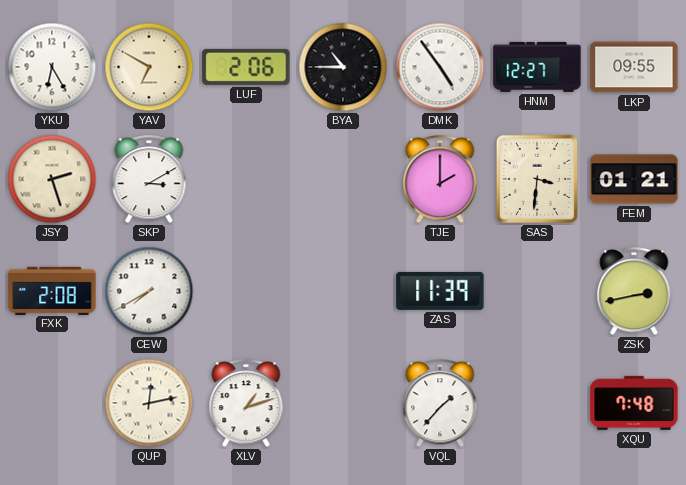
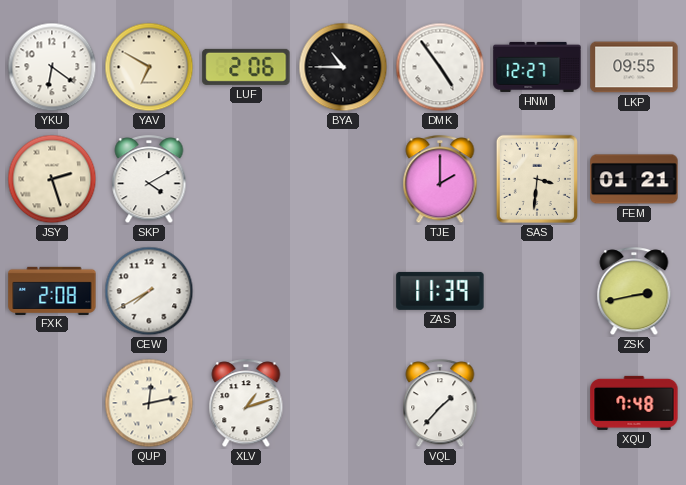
YKU: 6:25 -> 6:21 (52, 67)
SKP: 3:10 -> 4:10 (149, 180)
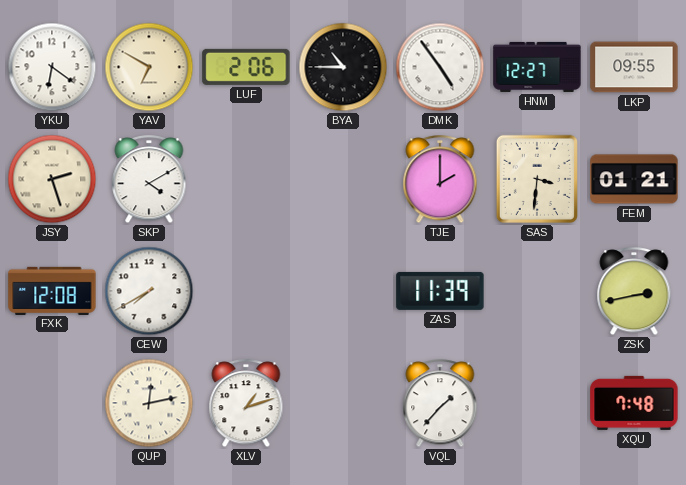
FXK: 2:08 -> 12:08 (52, 290)
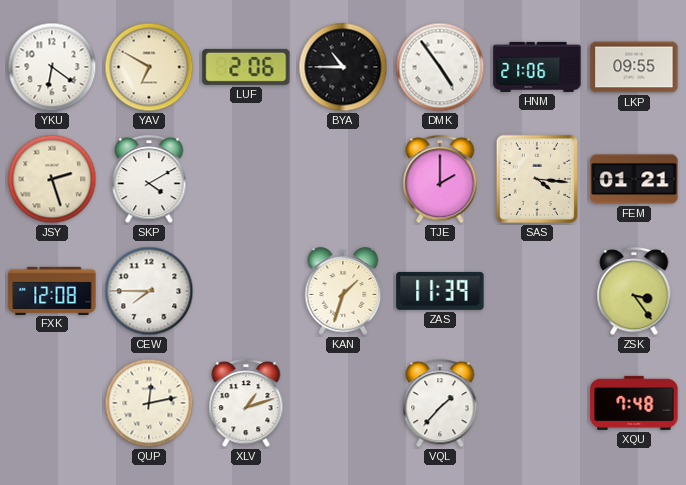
HNM: 12:27 -> 21:06 (537, 67)
SAS: 3:31 -> 4:16 (537, 179)
CEW: 7:40 -> 7:45 (149, 291)
KAN: none -> 1:33 (343, 291)
ZSK: 2:43 -> 3:24 (634, 292)
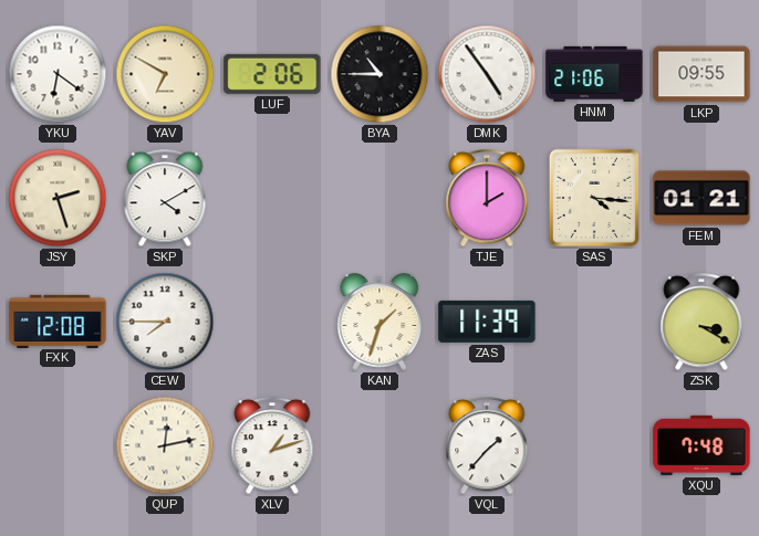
ZSK: 3:24 -> 3:20 (701, 323)
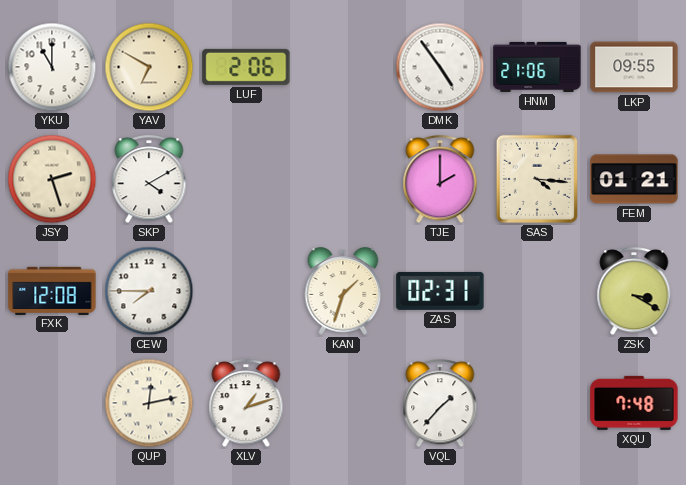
YKU: 6:21 -> 11:00 (52, 67)
BYA: 10:45 -> none (379, 74)
ZAS: 11:39 -> 02:31 (440, 291)
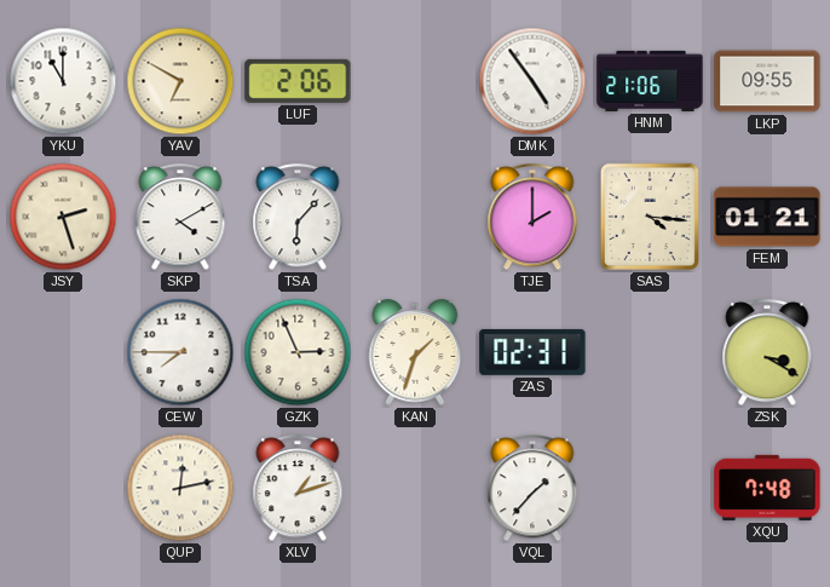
TSA: none -> 6:07 (298, 218)
FXK: 12:08 -> none (52, 290)
GZK: none -> 2:56 (298, 352)
